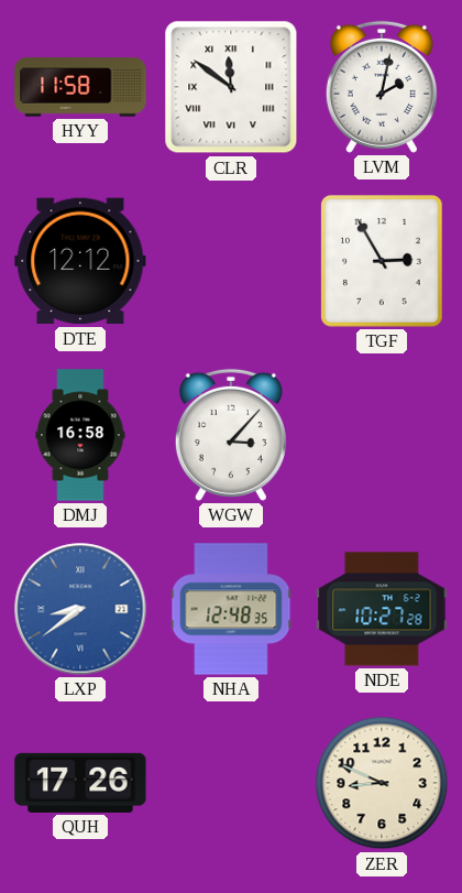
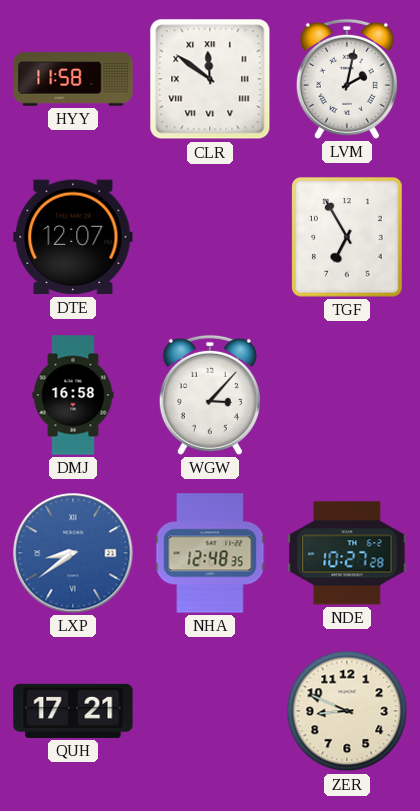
DTE: 12:12 -> 12:07 (73, 237)
TGF: 2:55 -> 6:55 (348, 237)
QUH: 17:26 -> 17:21 (73, 711)
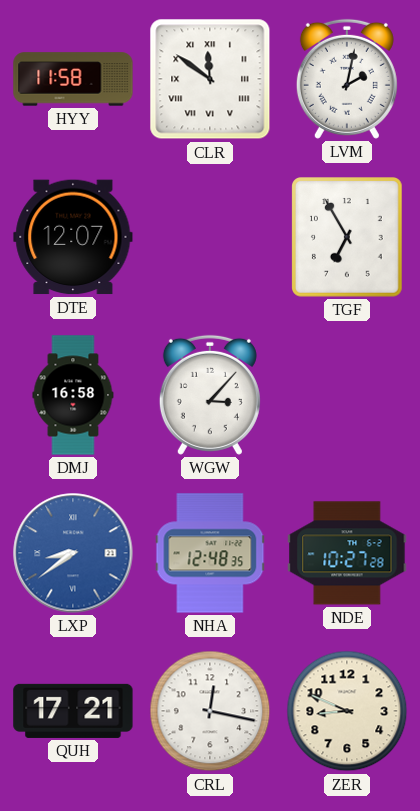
CRL: none -> 12:17 (210, 711)
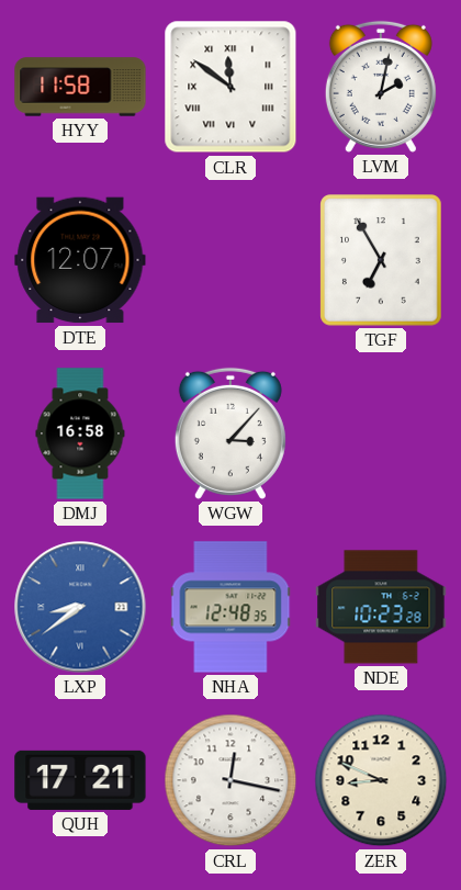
NDE: 10:27 -> 10:23 (381, 607)
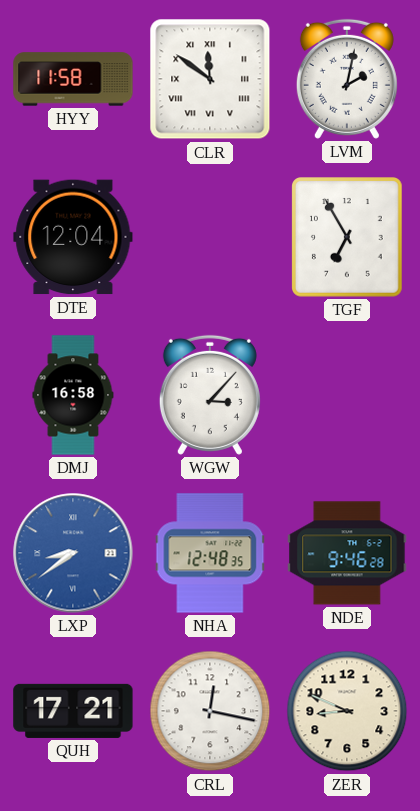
DTE: 12:07 -> 12:04 (73, 237)
NDE: 10:23 -> 9:46 (347, 553)
